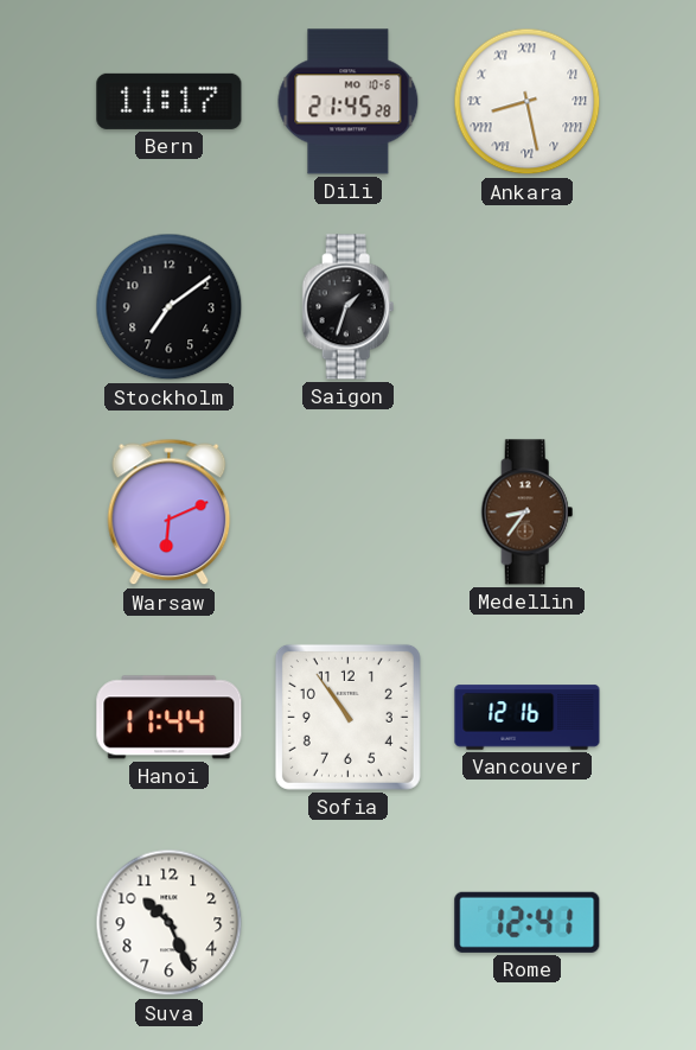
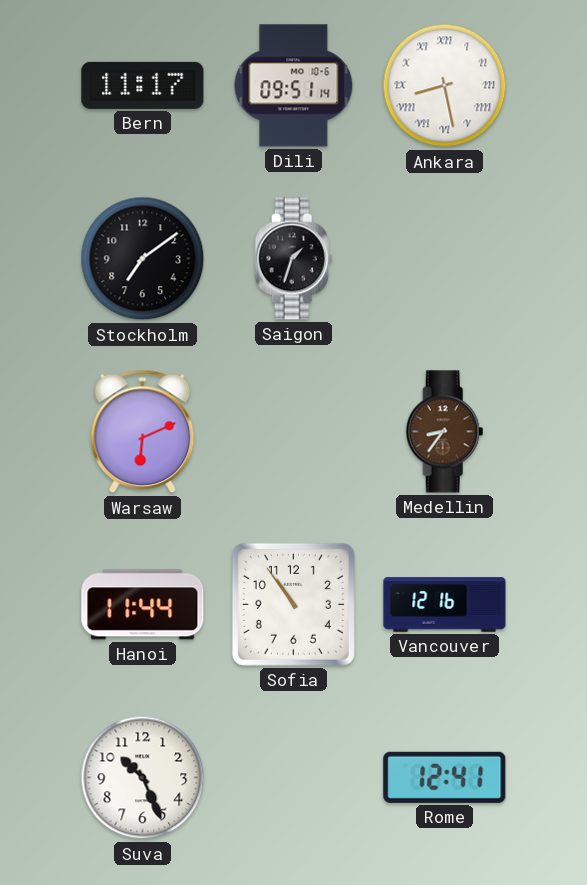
Dili: 21:45 -> 09:51 (294, 86)
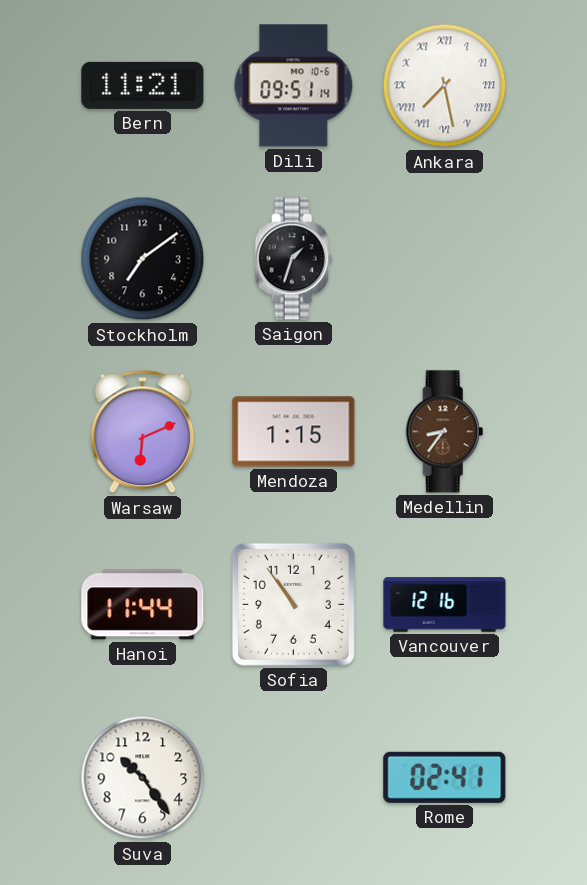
Bern: 11:17 -> 11:21 (143, 85)
Ankara: 8:28 -> 7:28 (445, 86)
Mendoza: none -> 1:15 (294, 432)
Suva: 10:26 -> 10:24 (143, 778)
Rome: 12:41 -> 02:41 (445, 777)
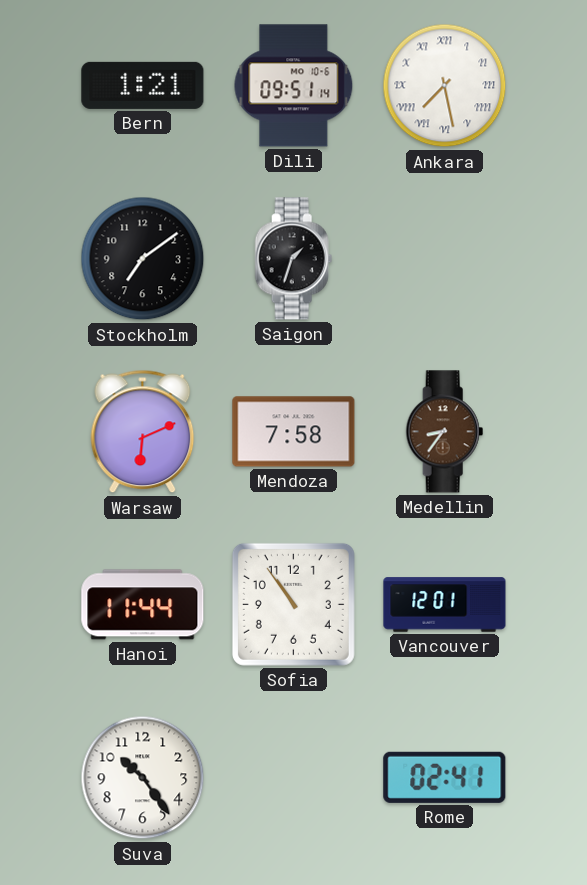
Bern: 11:21 -> 1:21 (143, 85)
Mendoza: 1:15 -> 7:58 (294, 432)
Vancouver: 12:16 -> 12:01 (445, 605)
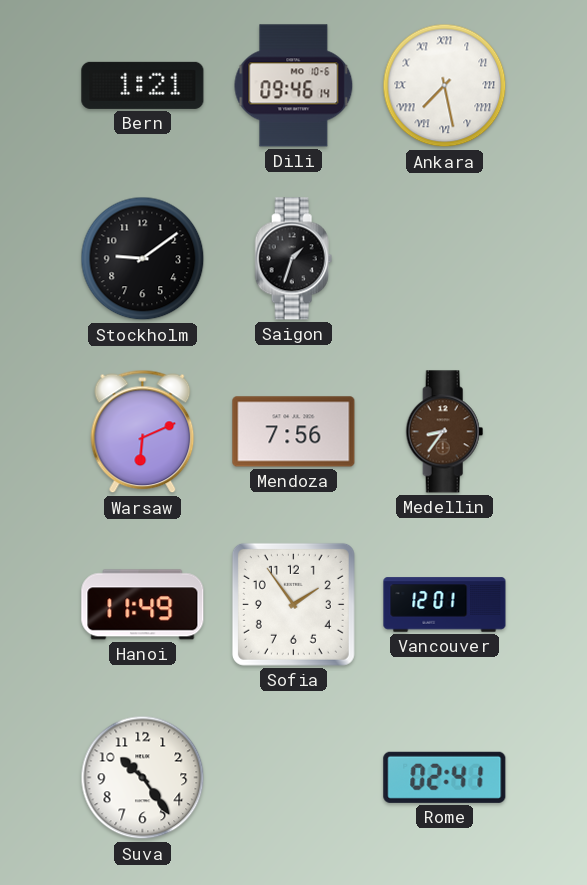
Dili: 09:51 -> 09:46 (294, 86)
Stockholm: 7:09 -> 9:09 (143, 259)
Mendoza: 7:58 -> 7:56 (294, 432)
Hanoi: 11:44 -> 11:49 (143, 605)
Sofia: 10:54 -> 1:54 (293, 604)
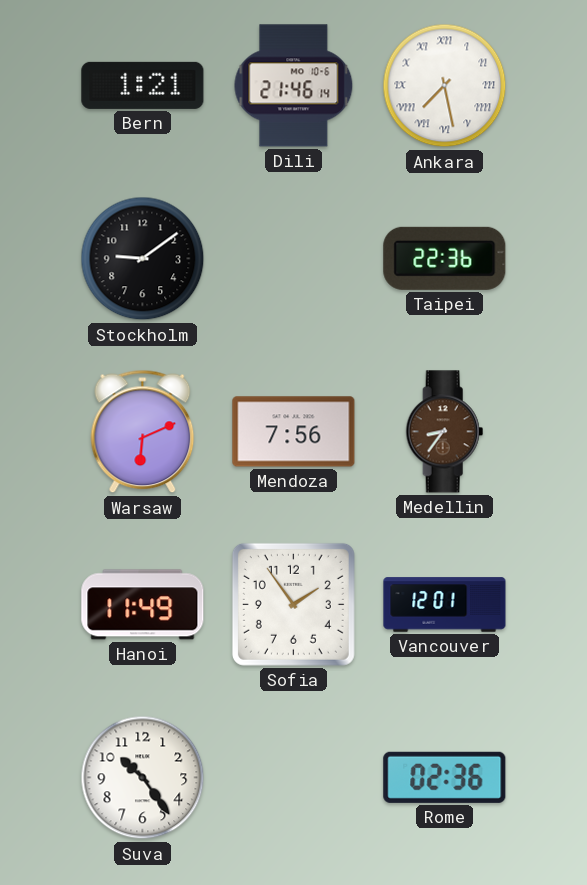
Dili: 09:46 -> 21:46 (294, 86)
Saigon: 1:33 -> none (294, 259)
Taipei: none -> 22:36 (445, 258)
Rome: 02:41 -> 02:36 (445, 777)
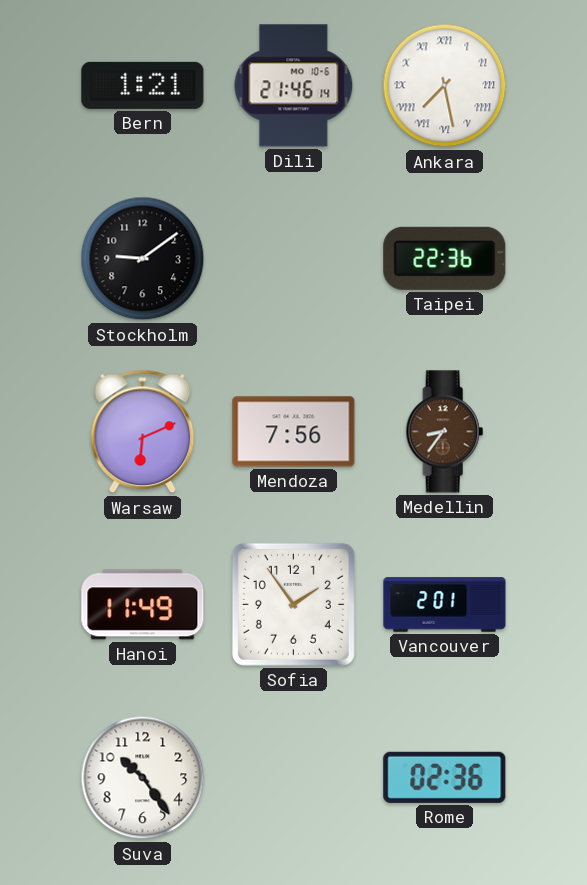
Vancouver: 12:01 -> 2:01 (445, 605)
